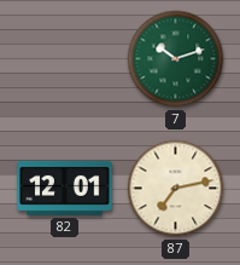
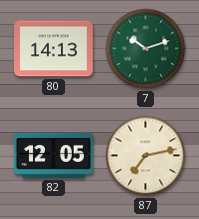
80: none -> 14:13 (54, 49)
82: 12:01 -> 12:05 (54, 155)
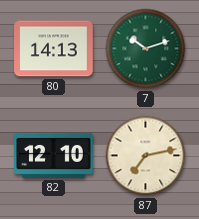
82: 12:05 -> 12:10 (54, 155)
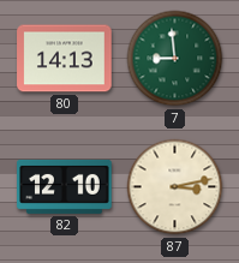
7: 10:12 -> 8:59 (175, 59)
87: 7:13 -> 3:13 (175, 187)
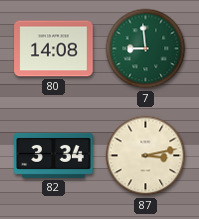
80: 14:13 -> 14:08 (54, 49)
82: 12:10 -> 3:34 (54, 155)
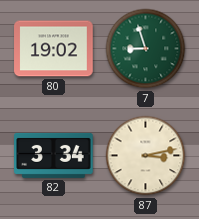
80: 14:08 -> 19:02 (54, 49)
7: 8:59 -> 8:57 (146, 49)
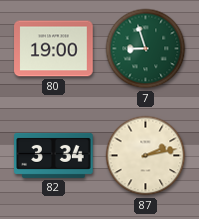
80: 19:02 -> 19:00 (54, 49)
87: 3:13 -> 2:13 (146, 156)
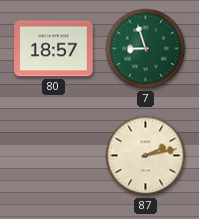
80: 19:00 -> 18:57 (54, 49)
82: 3:34 -> none (54, 155)
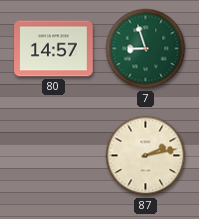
80: 18:57 -> 14:57 (54, 49)
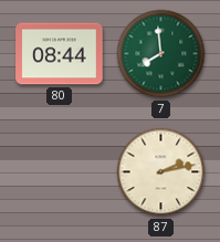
80: 14:57 -> 08:44 (60, 54)
7: 8:57 -> 7:59 (161, 54)
